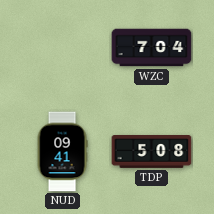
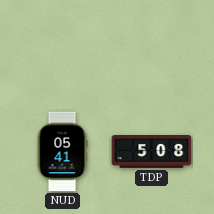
WZC: 7:04 -> none (152, 48)
NUD: 09:41 -> 05:41 (62, 152)
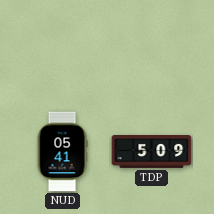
TDP: 5:08 -> 5:09 (152, 152)
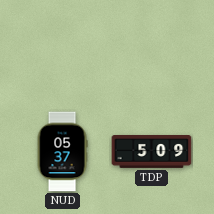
NUD: 05:41 -> 05:37 (62, 152)
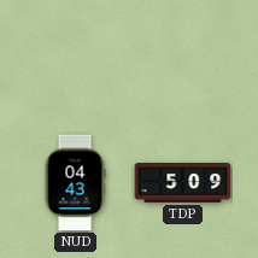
NUD: 05:37 -> 04:43 (75, 183)
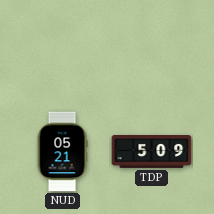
NUD: 04:43 -> 05:21 (62, 152)
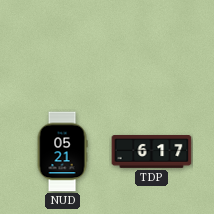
TDP: 5:09 -> 6:17 (152, 152)
